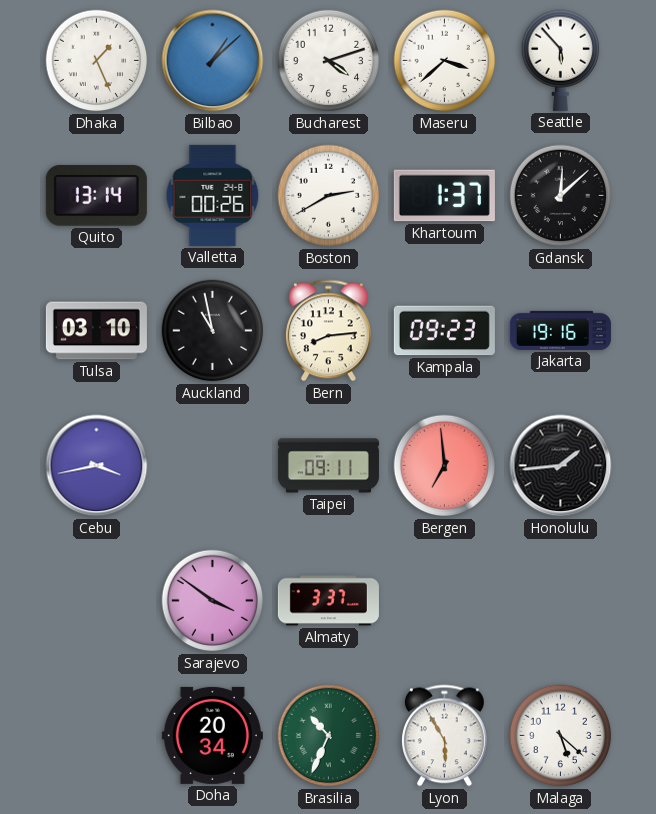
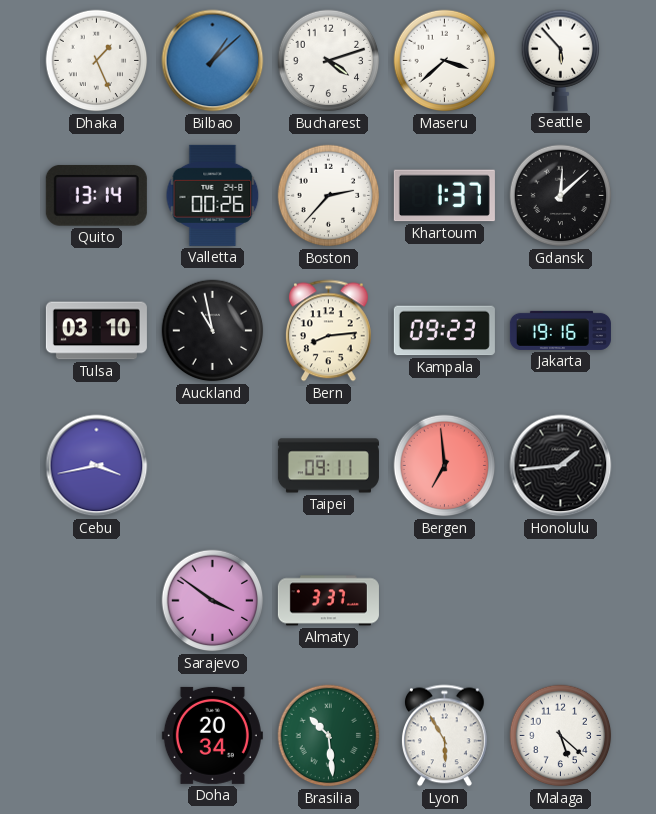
Boston: 2:40 -> 2:37 (329, 196)
Brasilia: 10:34 -> 10:29 (329, 736)
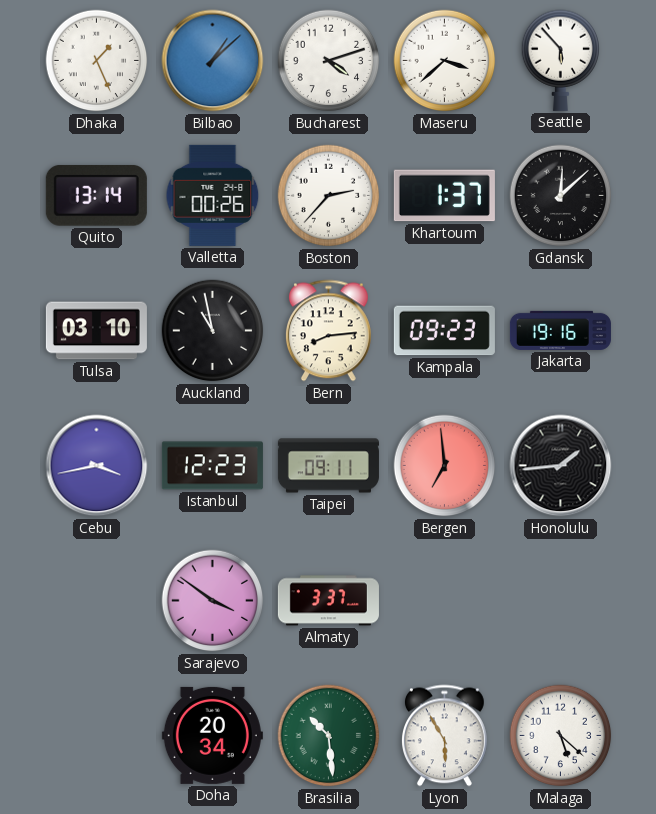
Istanbul: none -> 12:23 (212, 466)
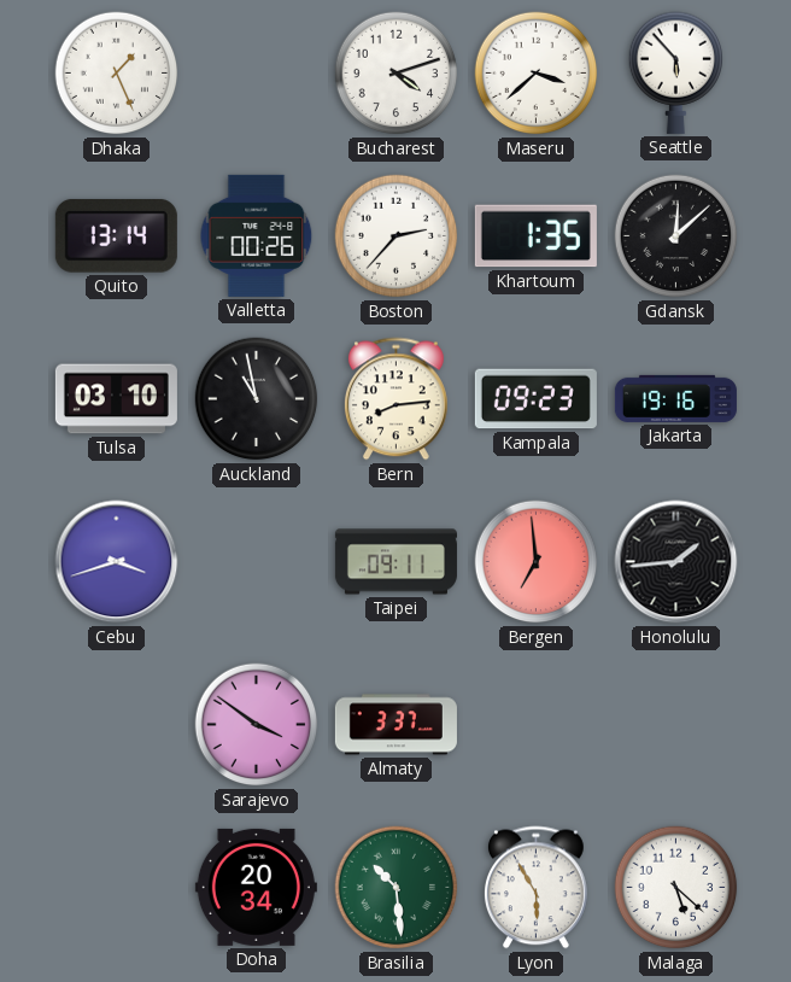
Bilbao: 1:08 -> none (213, 61)
Khartoum: 1:37 -> 1:35 (535, 236)
Cebu: 3:43 -> 3:42 (117, 562)
Istanbul: 12:23 -> none (212, 466)
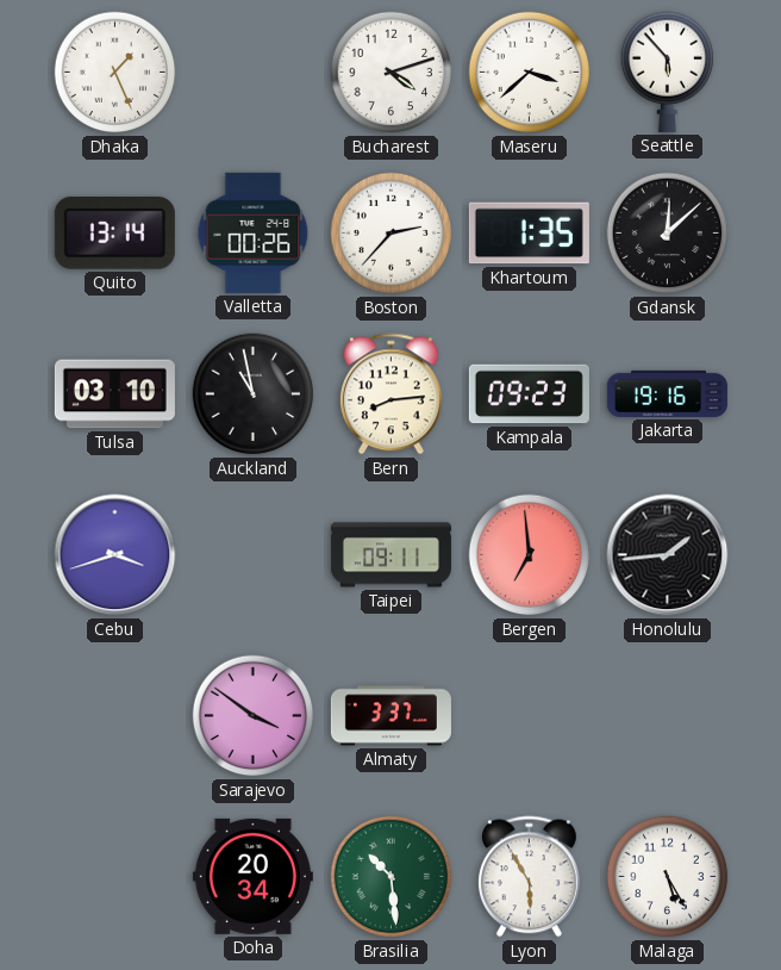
Malaga: 5:22 -> 5:25 (668, 877)
